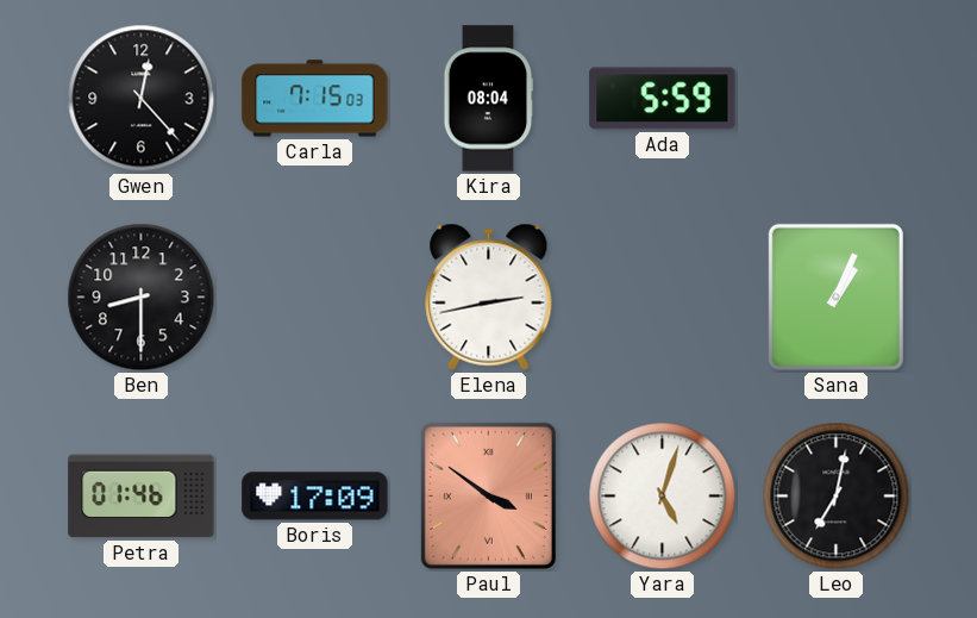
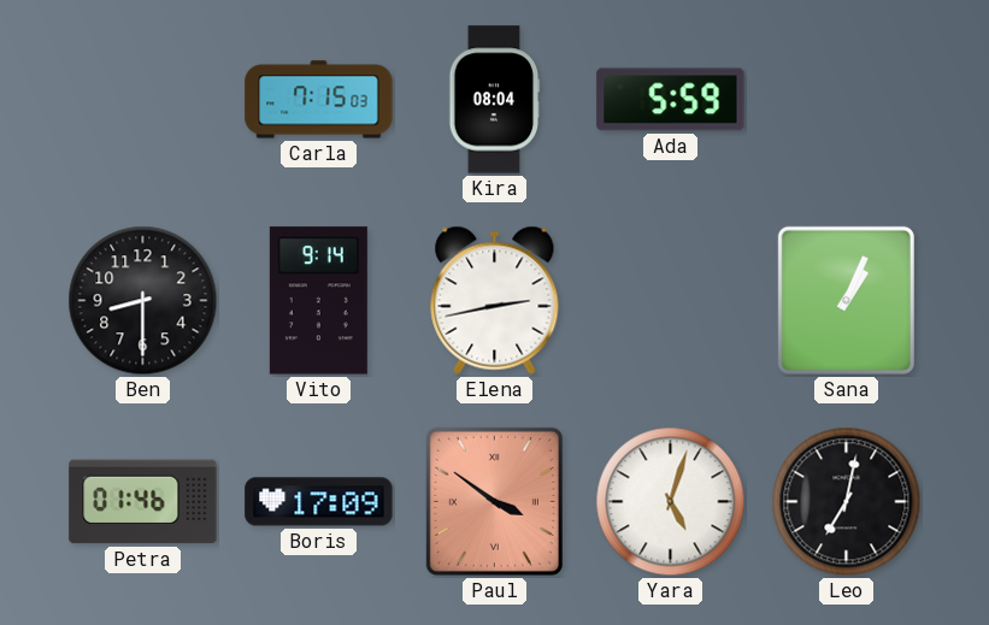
Gwen: 12:23 -> none (142, 99)
Vito: none -> 9:14 (318, 301)
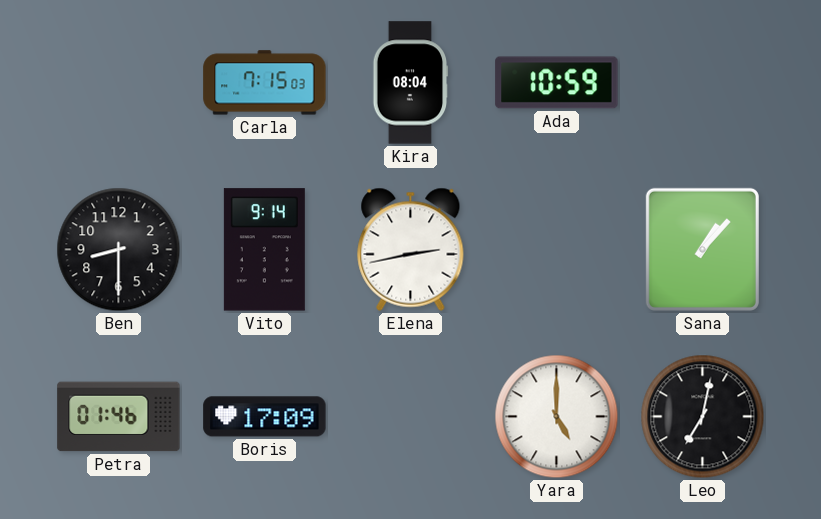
Ada: 5:59 -> 10:59 (557, 83)
Sana: 1:04 -> 1:07 (702, 249)
Paul: 3:51 -> none (494, 501)
Yara: 5:03 -> 5:00 (557, 417)
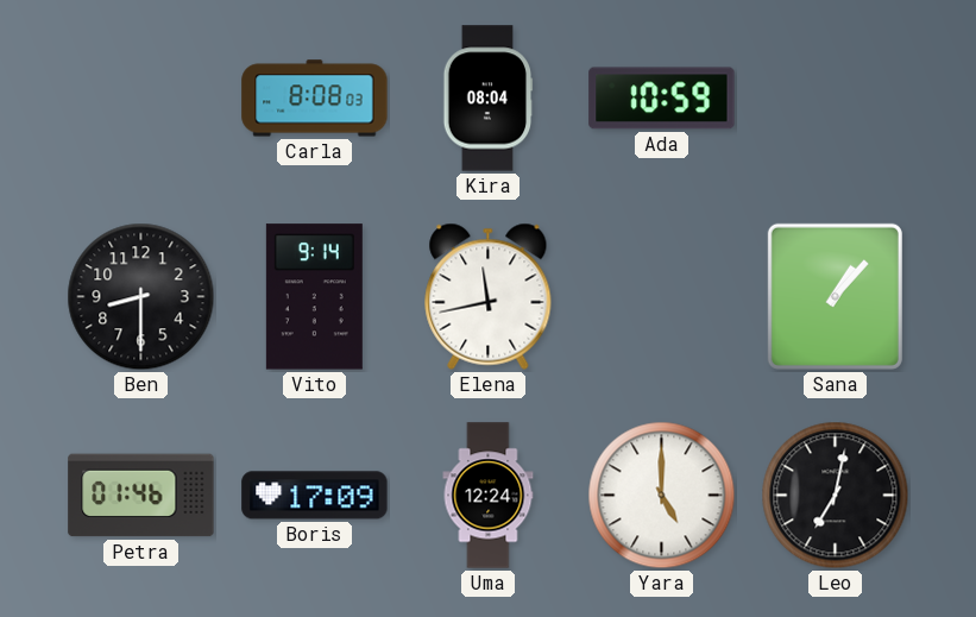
Carla: 7:15 -> 8:08 (315, 99)
Elena: 2:43 -> 11:43 (489, 296)
Uma: none -> 12:24 (489, 496)
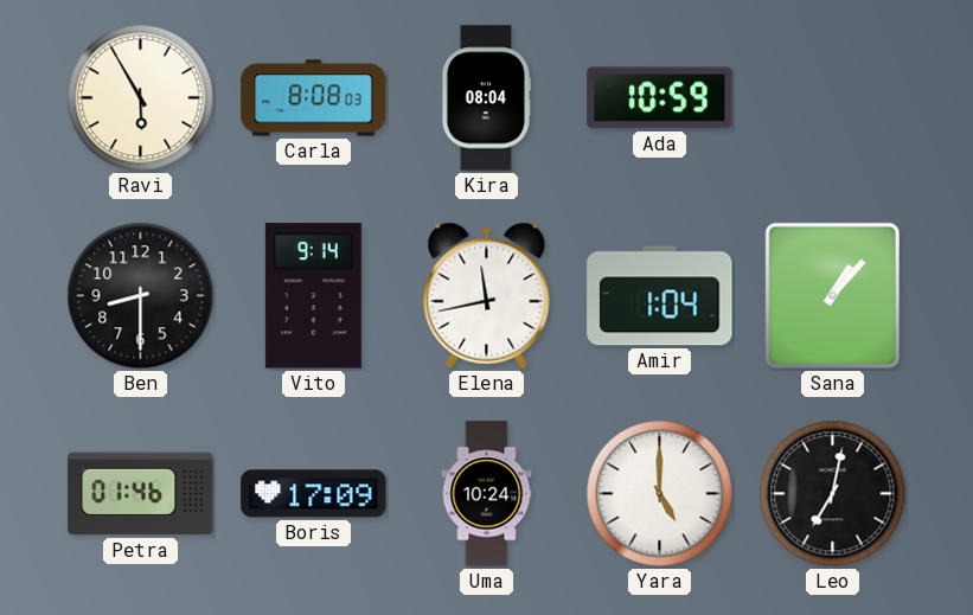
Ravi: none -> 5:55 (141, 98)
Amir: none -> 1:04 (660, 296)
Uma: 12:24 -> 10:24 (487, 494)
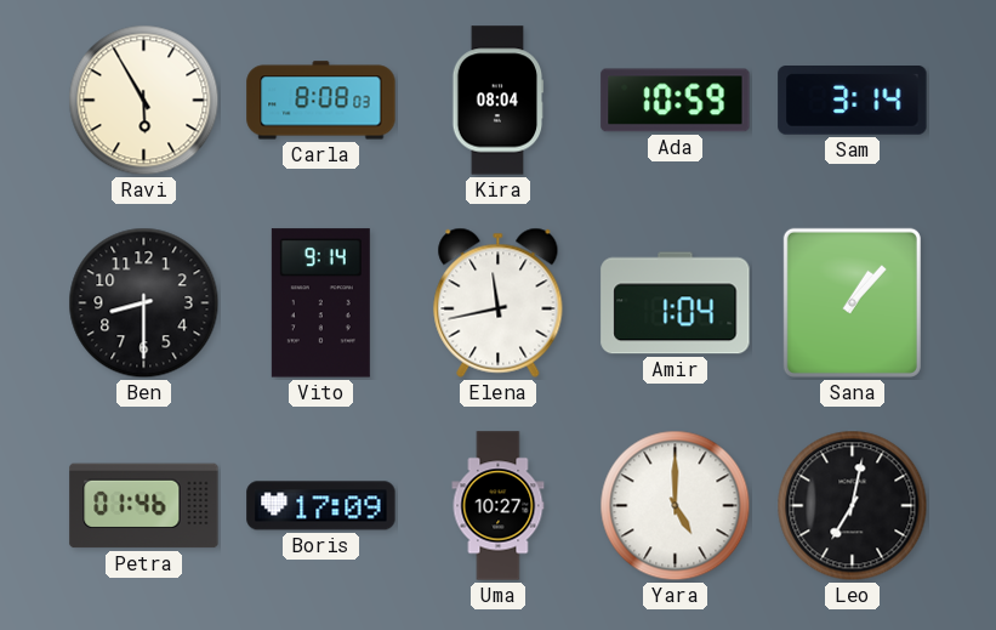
Sam: none -> 3:14 (853, 101)
Uma: 10:24 -> 10:27 (499, 506)
